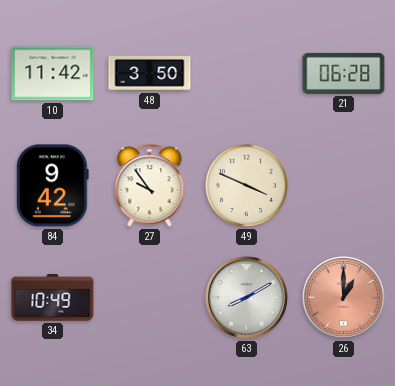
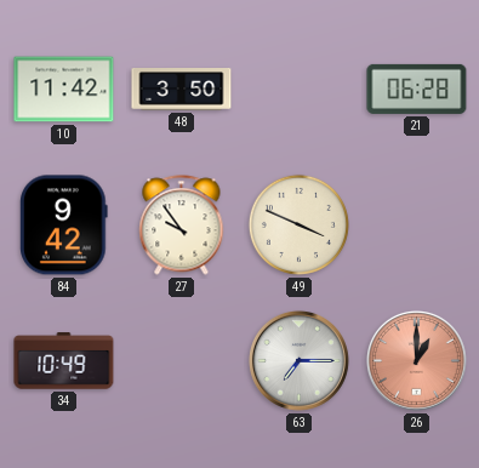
63: 8:10 -> 7:15 (298, 360)
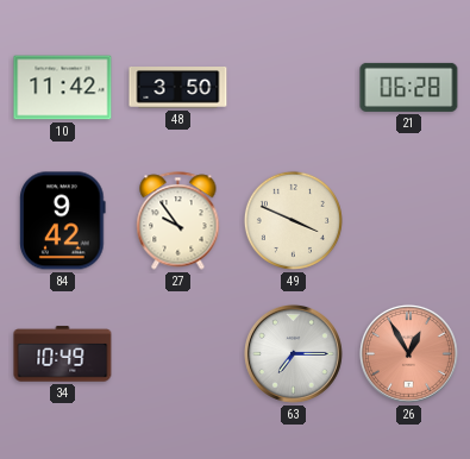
26: 1:00 -> 12:55 (408, 353)
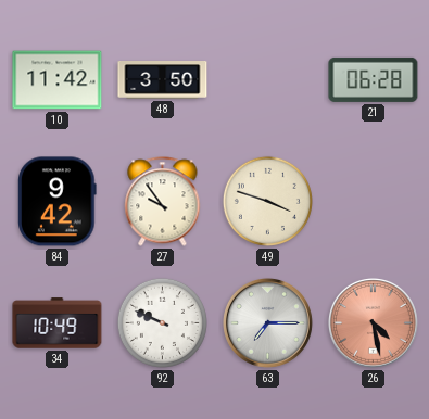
49: 3:49 -> 3:48 (267, 201)
92: none -> 9:49 (162, 322)
26: 12:55 -> 4:28 (373, 322)
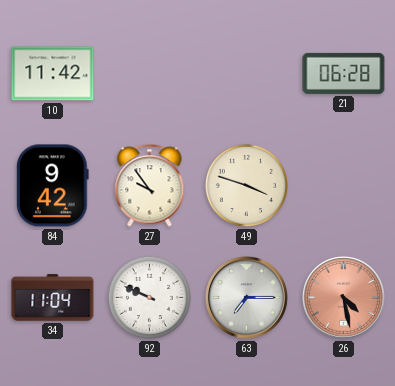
48: 3:50 -> none (163, 80)
34: 10:49 -> 11:04 (53, 298)
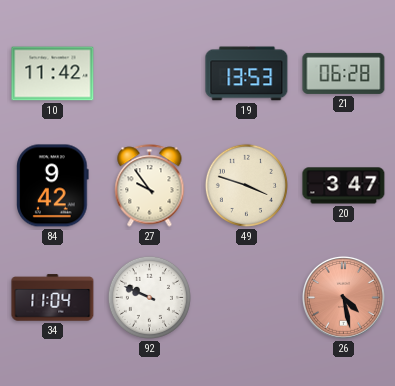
19: none -> 13:53 (247, 74)
20: none -> 3:47 (344, 186)
63: 7:15 -> none (246, 297)
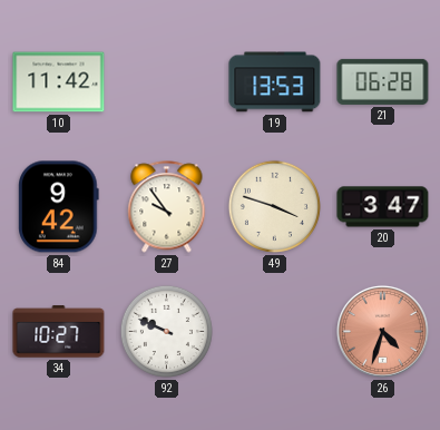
34: 11:04 -> 10:27 (59, 332)
26: 4:28 -> 4:33 (382, 331)
